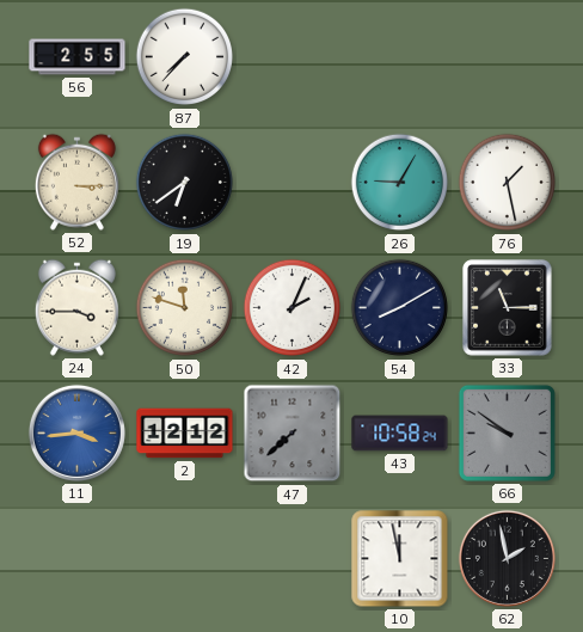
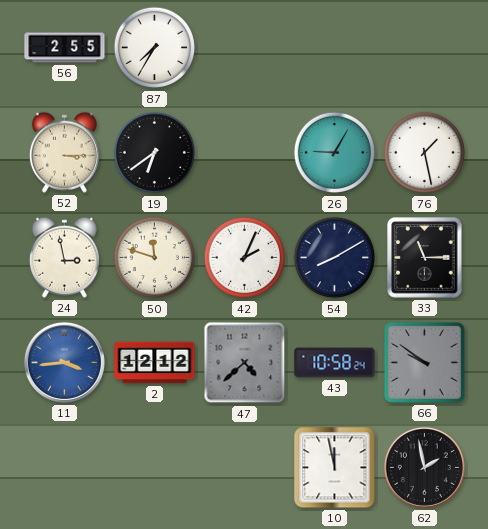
87: 7:37 -> 7:35 (155, 48)
24: 3:45 -> 2:58 (64, 257)
47: 7:38 -> 4:38 (245, 363)
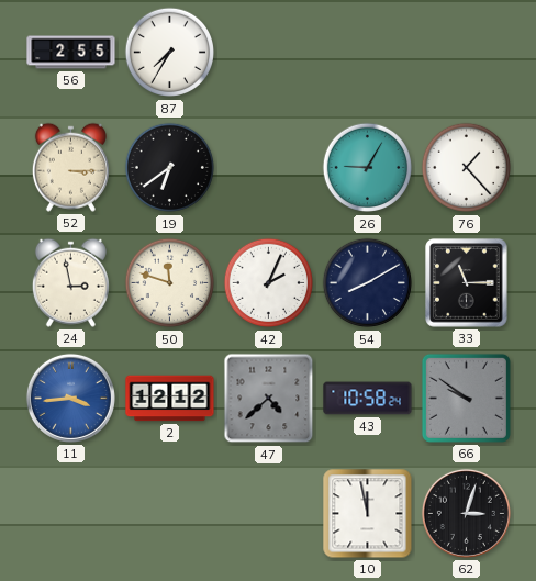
76: 1:28 -> 1:23 (467, 168)
62: 1:58 -> 3:03 (466, 513)
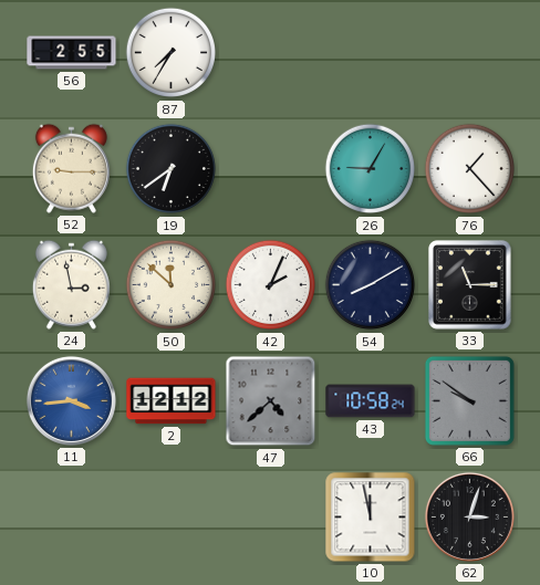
52: 3:15 -> 9:15 (71, 168)
50: 11:48 -> 11:52 (172, 285)
